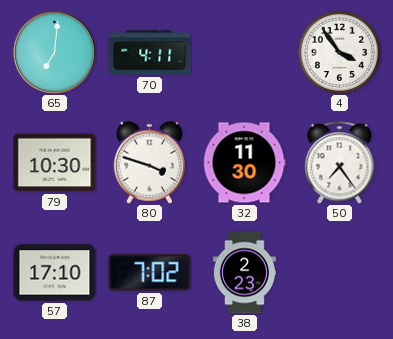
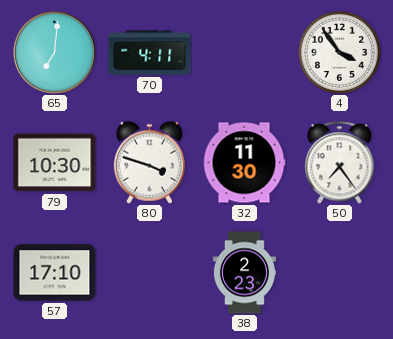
87: 7:02 -> none (150, 273)
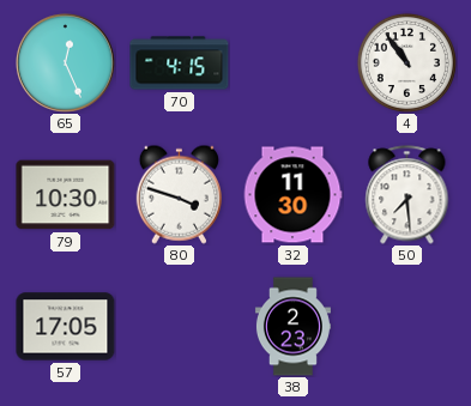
65: 7:01 -> 12:26 (65, 62)
70: 4:11 -> 4:15 (180, 63)
4: 3:54 -> 10:54 (406, 62)
50: 7:24 -> 7:29 (407, 195)
57: 17:10 -> 17:05 (66, 327)
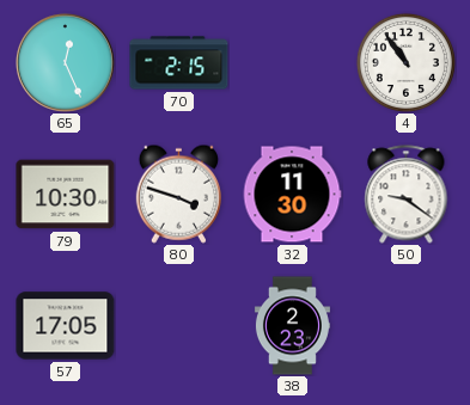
70: 4:15 -> 2:15 (179, 63)
50: 7:29 -> 9:21 (407, 195)
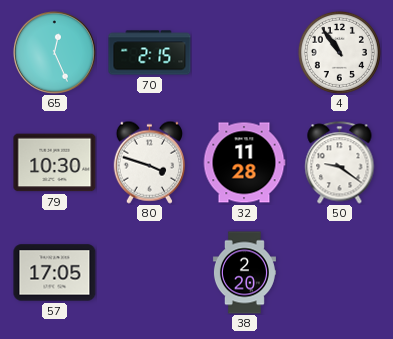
32: 11:30 -> 11:28 (244, 163)
38: 2:23 -> 2:20 (244, 273)
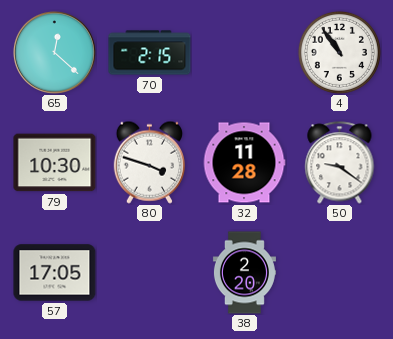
65: 12:26 -> 12:22 (54, 52)
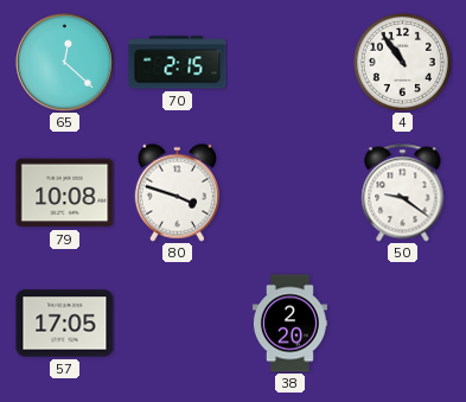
79: 10:30 -> 10:08 (65, 193)
32: 11:28 -> none (244, 163)
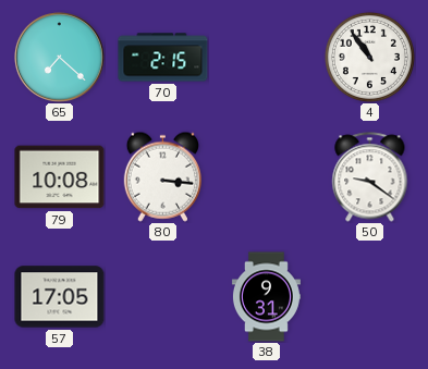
65: 12:22 -> 7:22 (59, 57)
80: 3:48 -> 3:16 (162, 176)
38: 2:20 -> 9:31 (266, 297)
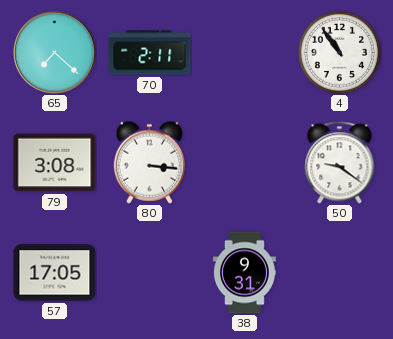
70: 2:15 -> 2:11 (150, 53)
79: 10:08 -> 3:08 (55, 163)
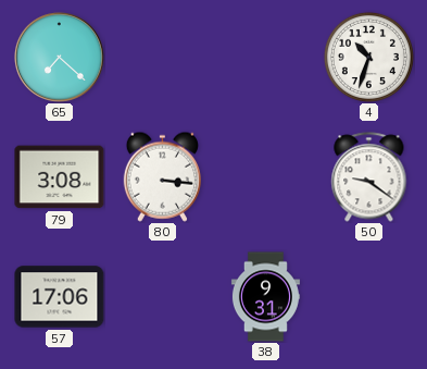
70: 2:11 -> none (150, 53)
4: 10:54 -> 10:33 (368, 57)
57: 17:05 -> 17:06 (60, 297)
